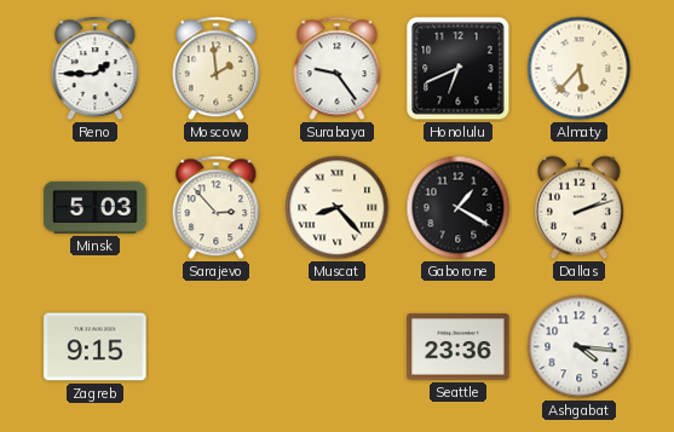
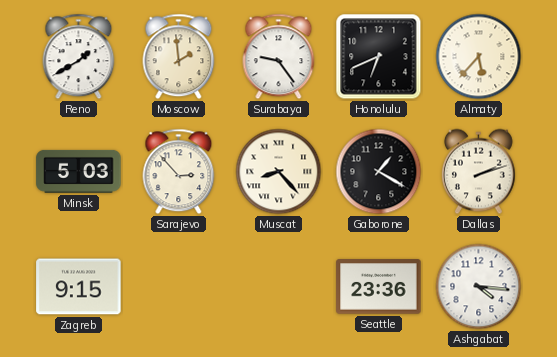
Reno: 1:45 -> 1:40 (79, 57)
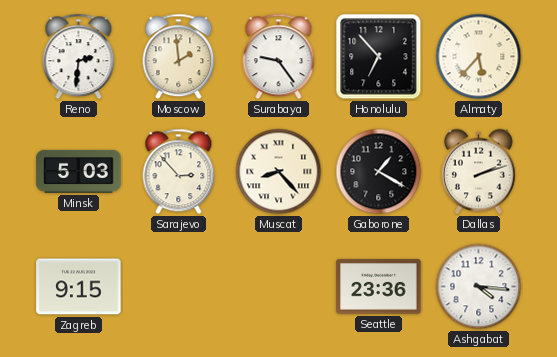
Reno: 1:40 -> 2:31 (79, 57)
Honolulu: 6:41 -> 6:53 (379, 57)
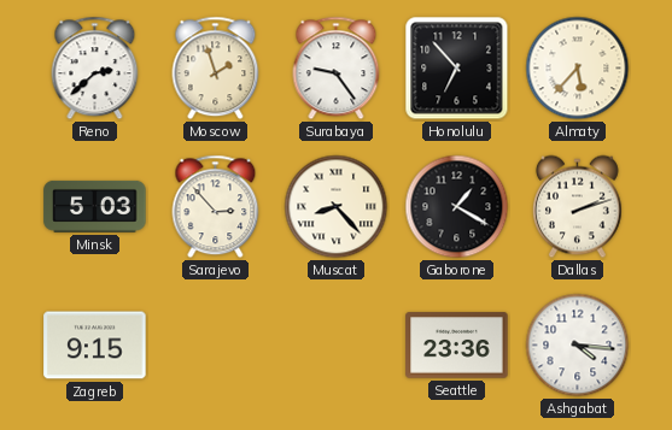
Reno: 2:31 -> 2:38 (95, 69)
Moscow: 1:59 -> 1:57 (216, 69)
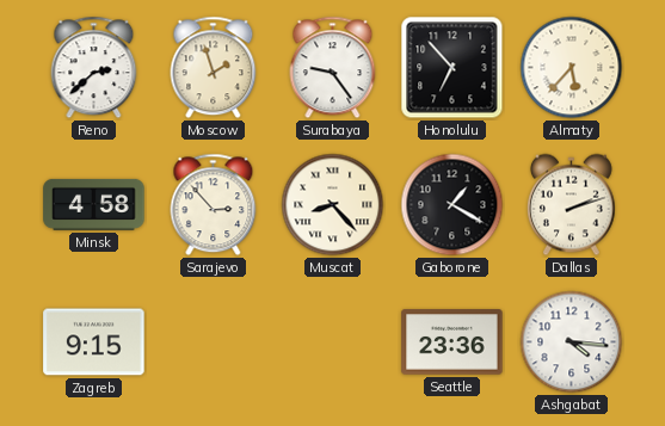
Minsk: 5:03 -> 4:58 (94, 204)
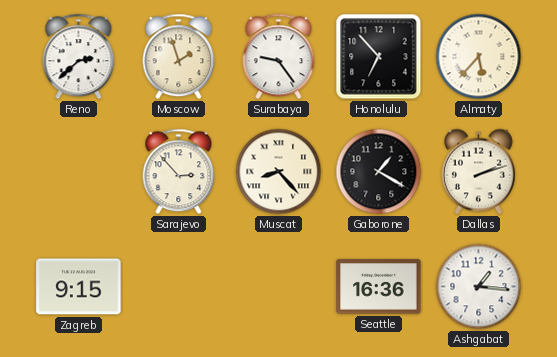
Minsk: 4:58 -> none (94, 204)
Seattle: 23:36 -> 16:36 (379, 287)
Ashgabat: 4:16 -> 1:16 (479, 287)
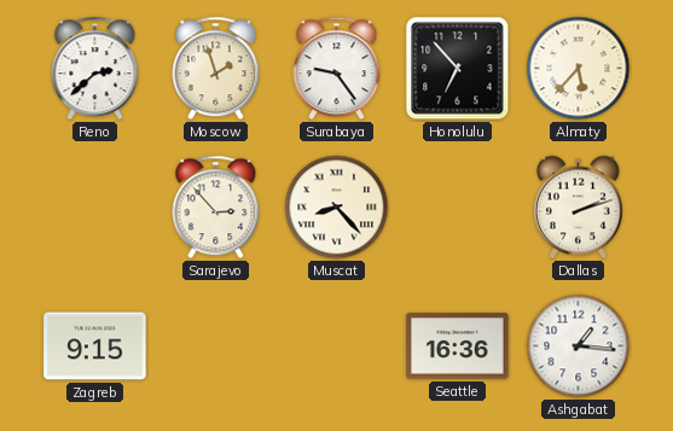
Gaborone: 1:20 -> none (379, 172)
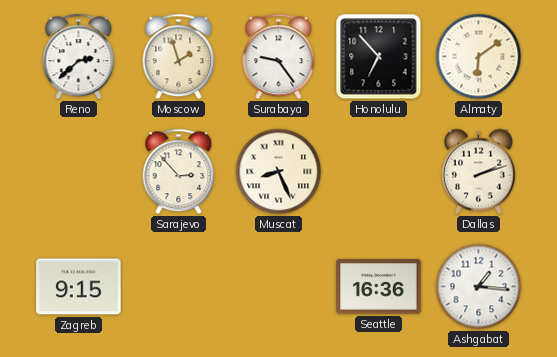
Almaty: 5:37 -> 6:09 (479, 57)
Muscat: 8:23 -> 8:26 (279, 172)
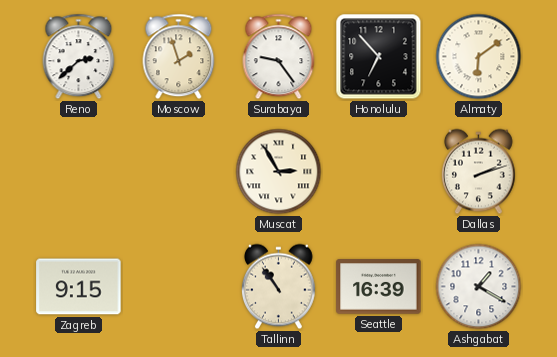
Sarajevo: 2:53 -> none (179, 172)
Muscat: 8:26 -> 2:55 (279, 172)
Tallinn: none -> 10:54 (278, 287)
Seattle: 16:36 -> 16:39 (379, 287)
Ashgabat: 1:16 -> 1:20 (479, 287)
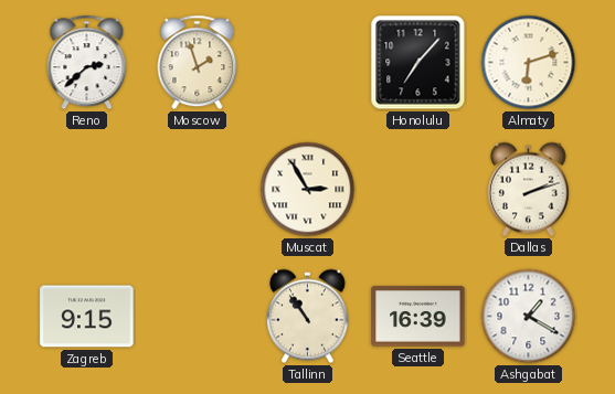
Surabaya: 9:24 -> none (279, 57)
Honolulu: 6:53 -> 7:07 (418, 63)
Almaty: 6:09 -> 6:12 (529, 63)
